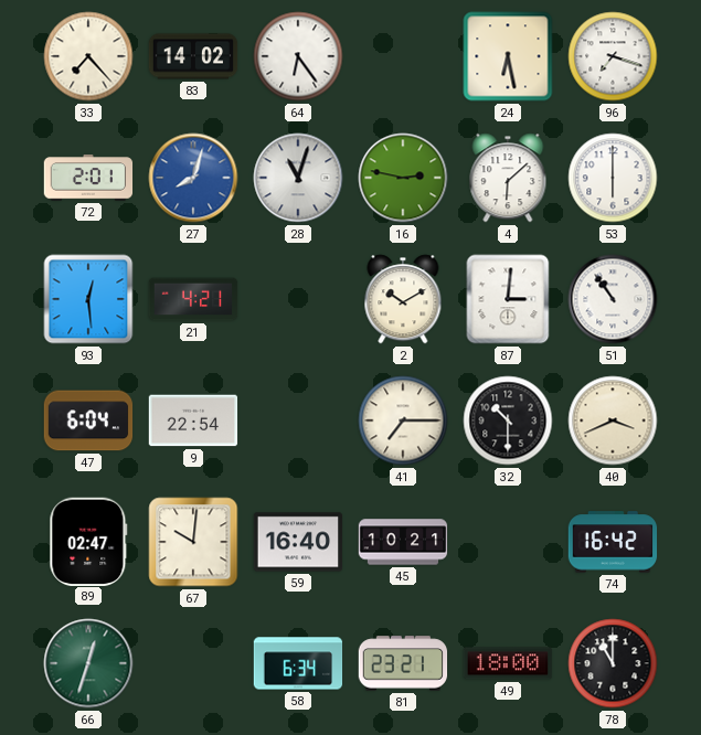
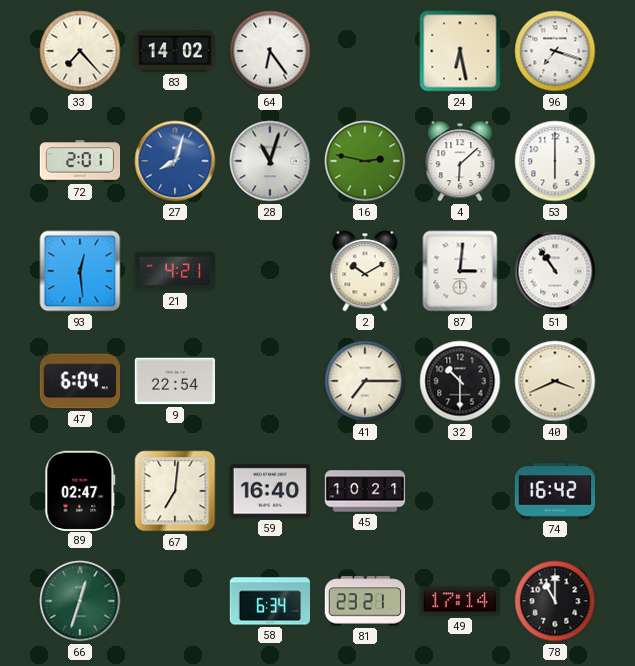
67: 10:01 -> 7:01 (175, 491)
49: 18:00 -> 17:14 (460, 601)
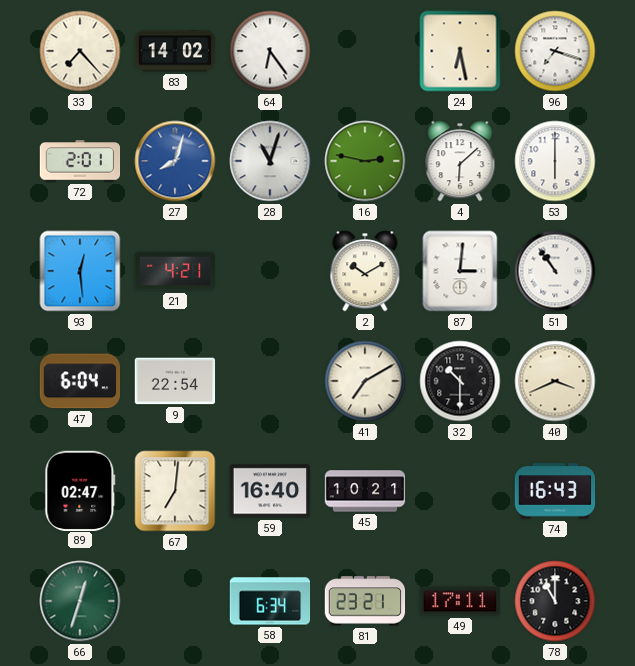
41: 7:15 -> 7:10 (365, 381)
74: 16:42 -> 16:43 (555, 491)
49: 17:14 -> 17:11 (460, 601)
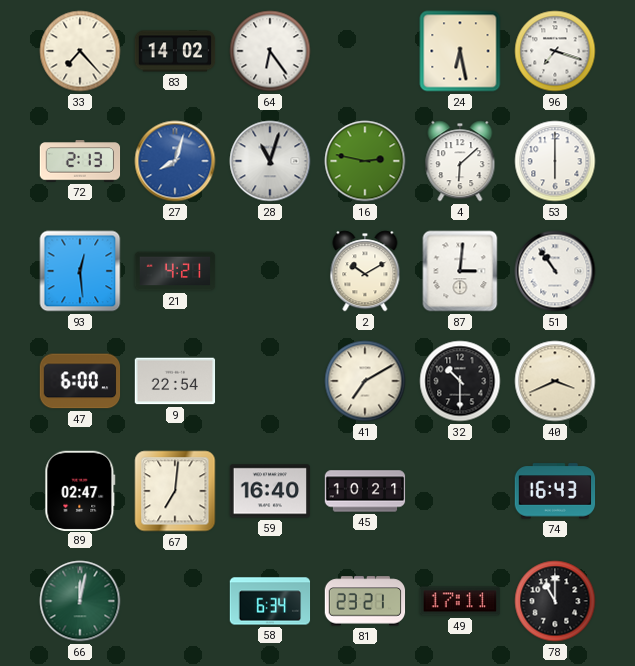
72: 2:01 -> 2:13 (80, 161)
47: 6:04 -> 6:00 (80, 381)
66: 12:33 -> 12:02 (80, 601)
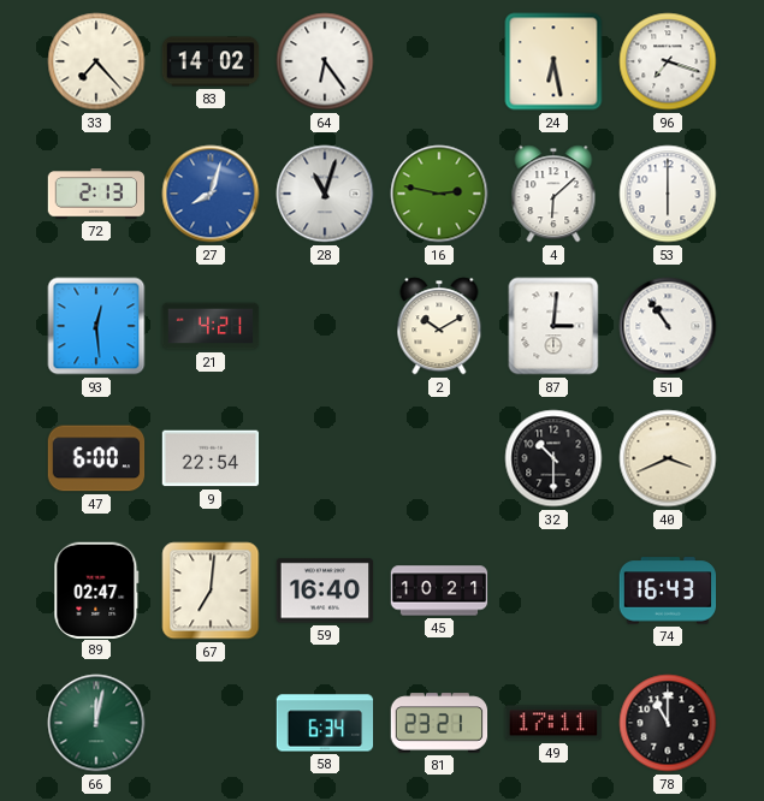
41: 7:10 -> none (365, 381)
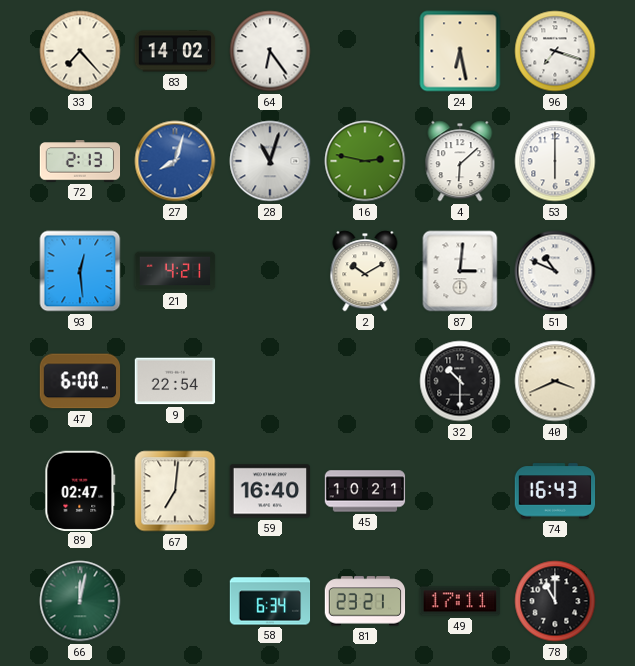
51: 10:54 -> 10:49 (555, 271)
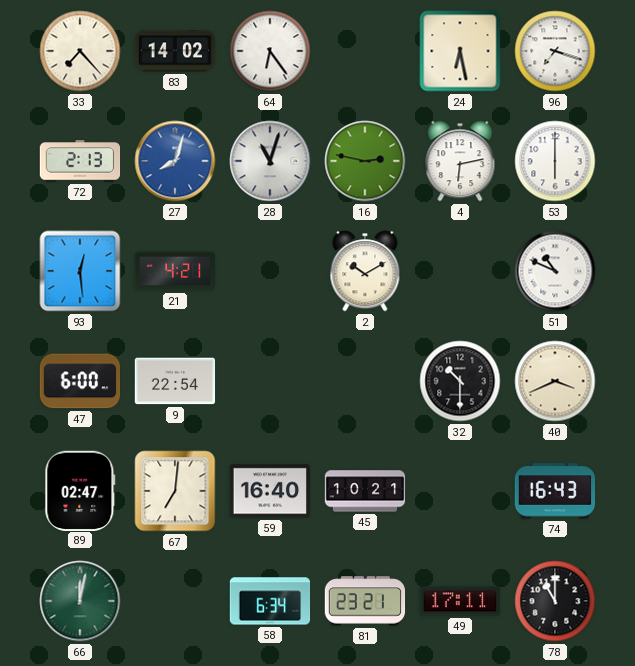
4: 6:08 -> 6:13 (460, 161)
87: 3:01 -> none (460, 271)
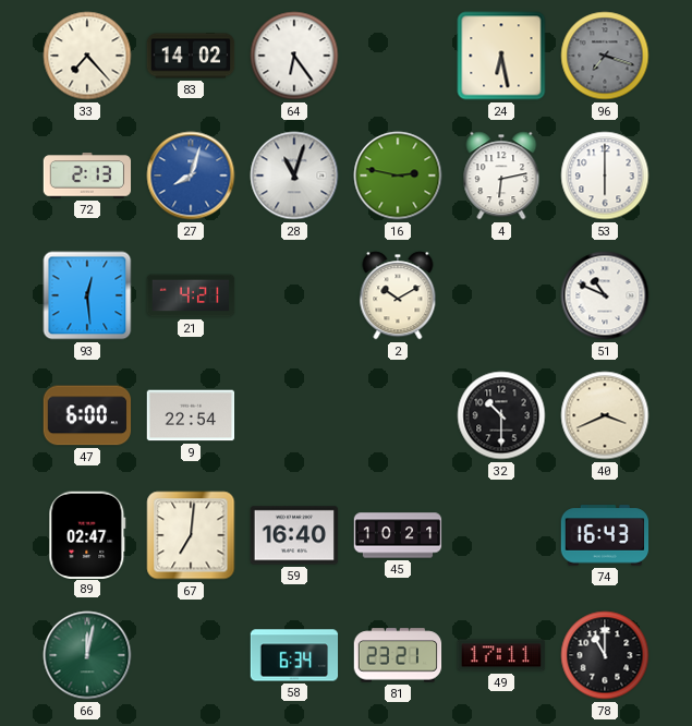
96 dial: white -> grey (605, 56)
